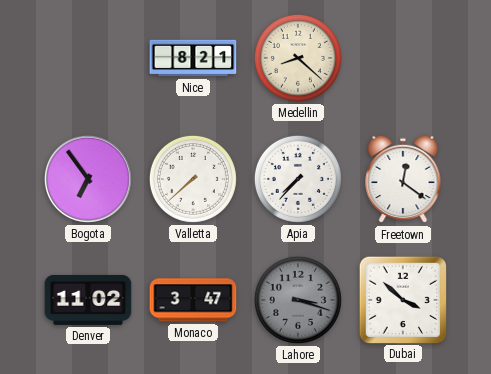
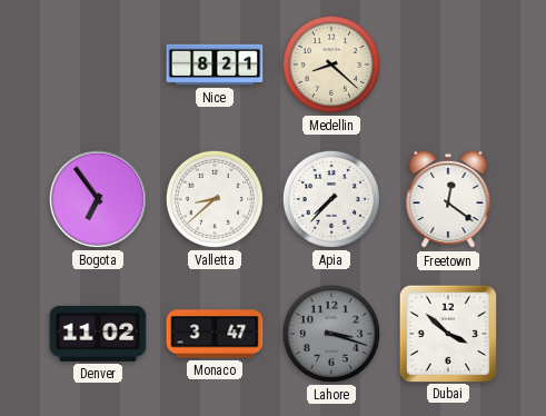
Valletta: 7:38 -> 8:38 (215, 199)
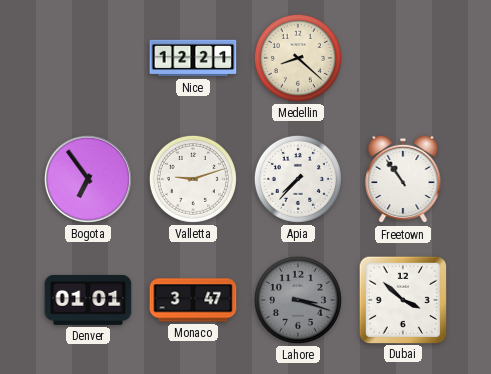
Nice: 8:21 -> 12:21 (193, 58)
Valletta: 8:38 -> 9:12 (193, 179)
Freetown: 12:21 -> 10:54 (403, 179)
Denver: 11:02 -> 01:01 (88, 300)
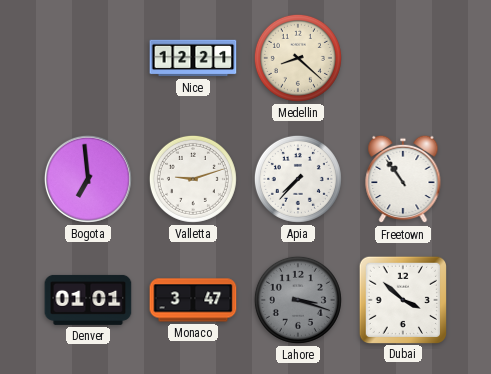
Bogota: 6:54 -> 6:59 (88, 179)
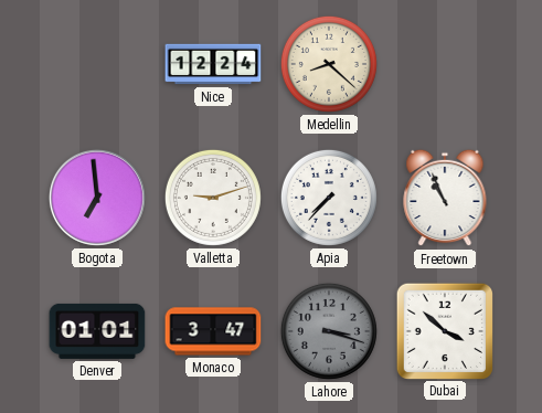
Nice: 12:21 -> 12:24 (213, 64)
Freetown: 10:54 -> 10:56 (445, 198)
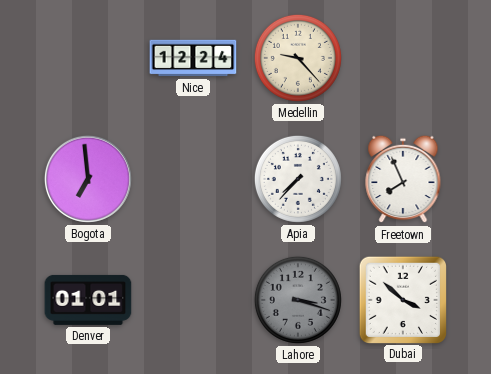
Medellin: 8:22 -> 9:23 (298, 58)
Valletta: 9:12 -> none (213, 198)
Freetown: 10:56 -> 7:56 (403, 179)
Monaco: 3:47 -> none (213, 331)
